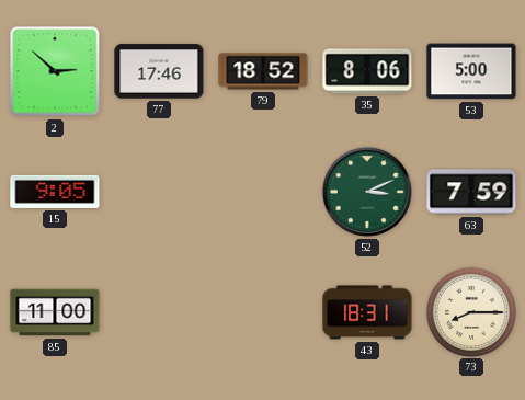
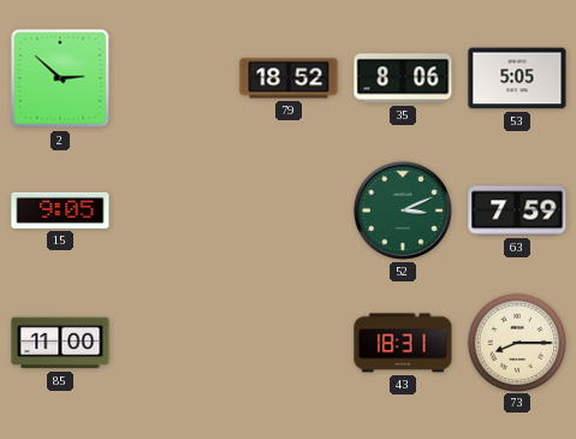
77: 17:46 -> none (159, 71)
53: 5:00 -> 5:05 (517, 78)
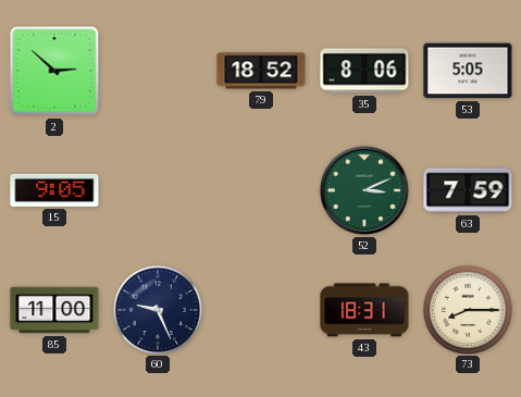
60: none -> 9:26 (157, 309)
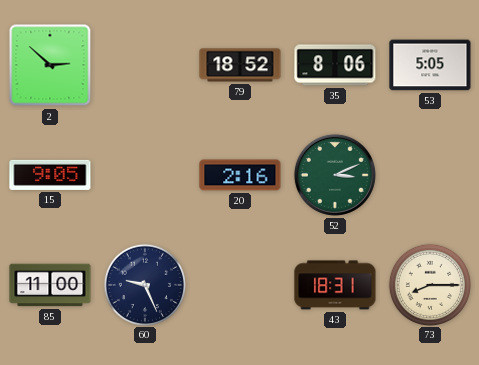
20: none -> 2:16 (240, 175)
63: 7:59 -> none (468, 190)
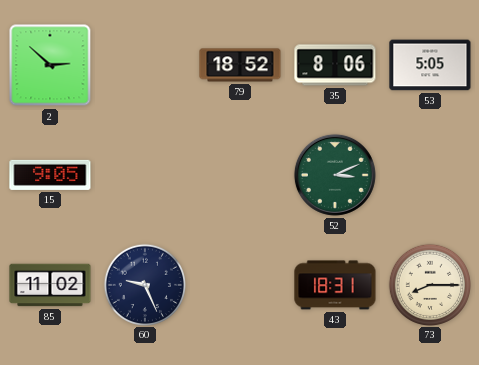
20: 2:16 -> none (240, 175)
85: 11:00 -> 11:02 (50, 285)
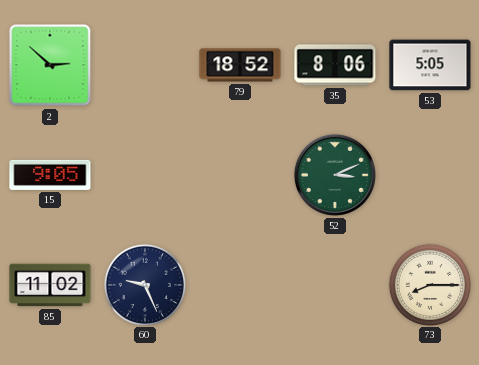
43: 18:31 -> none (335, 285)
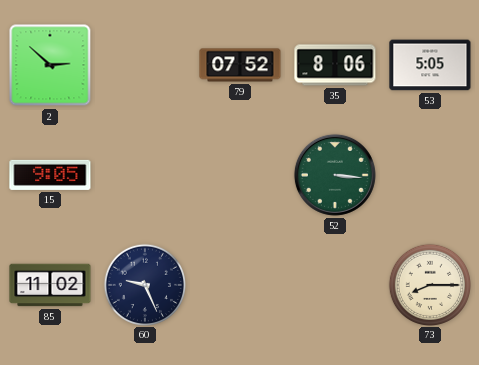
79: 18:52 -> 07:52 (240, 65)
52: 3:11 -> 3:16 (335, 175)
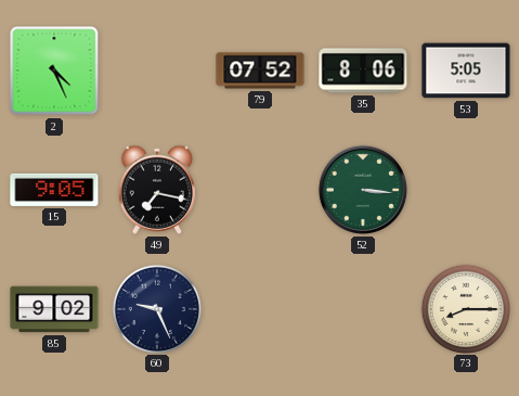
2: 2:52 -> 4:26 (54, 71)
49: none -> 7:17 (157, 190)
85: 11:02 -> 9:02 (54, 309)
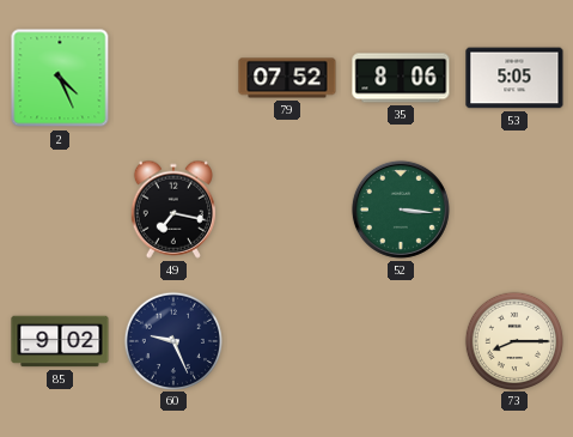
15: 9:05 -> none (54, 190)
